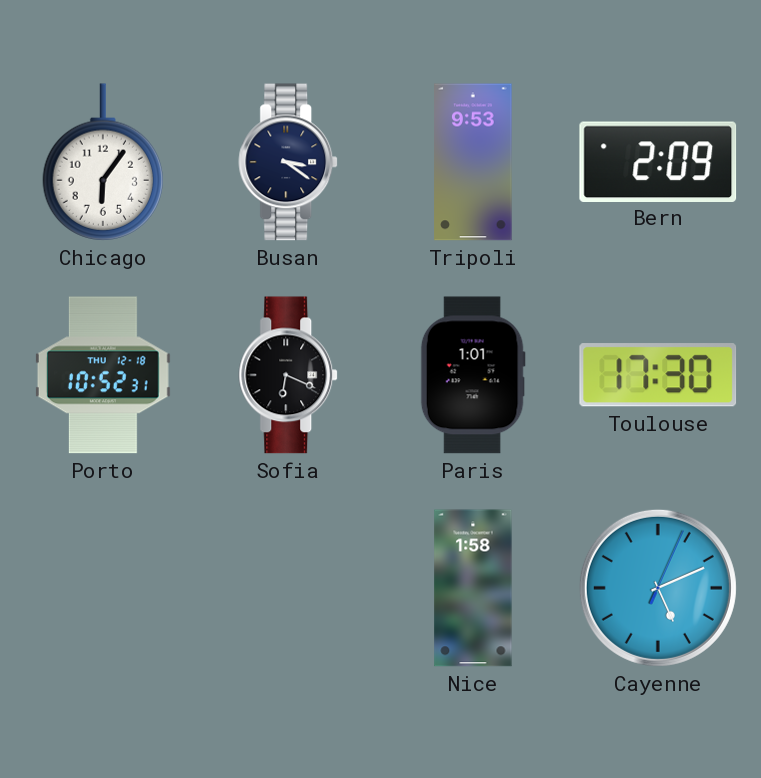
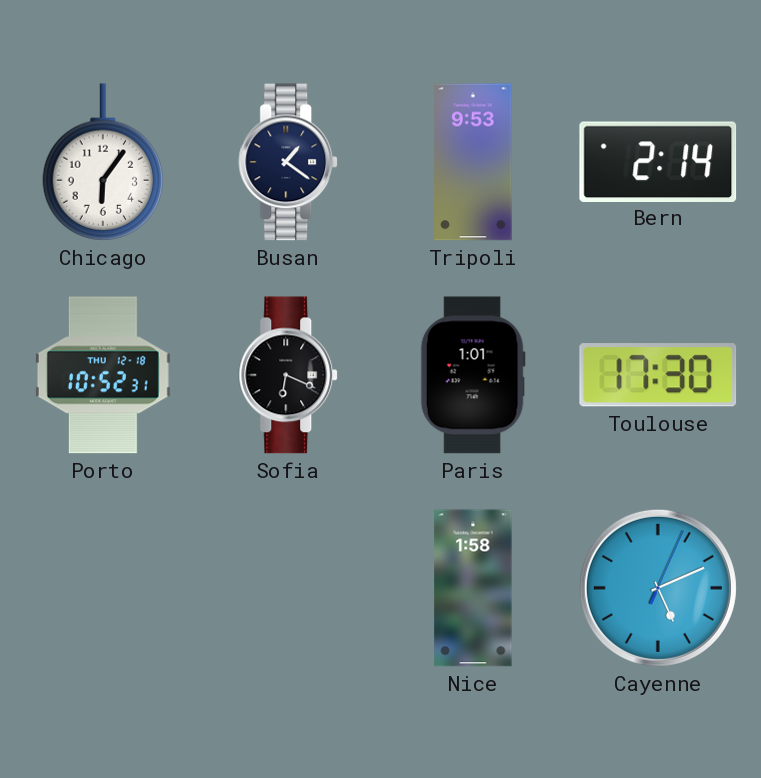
Busan: 3:21 -> 1:21 (289, 162)
Bern: 2:09 -> 2:14 (658, 161)
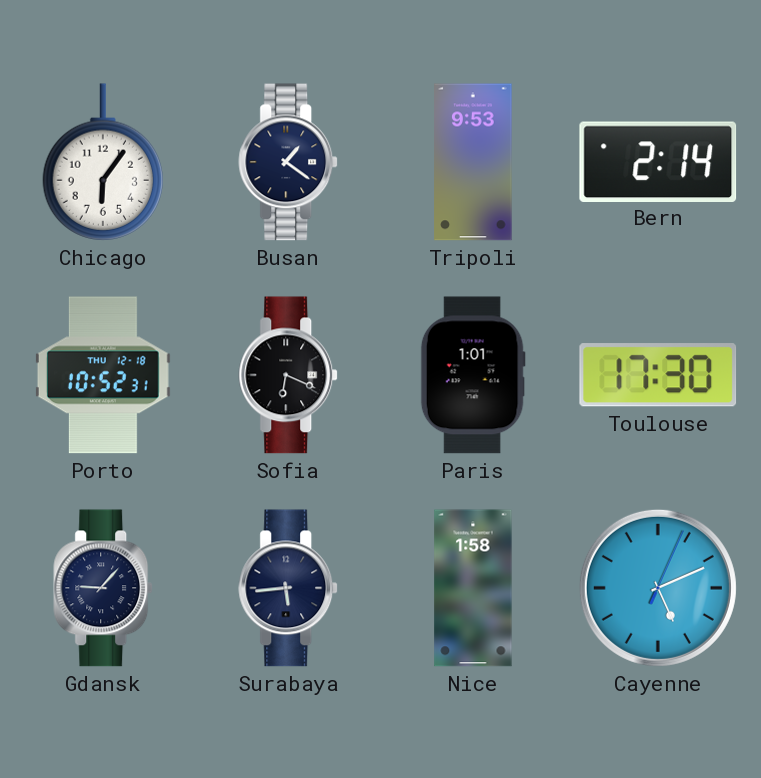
Gdansk: none -> 9:07 (104, 588)
Surabaya: none -> 5:44 (289, 588)
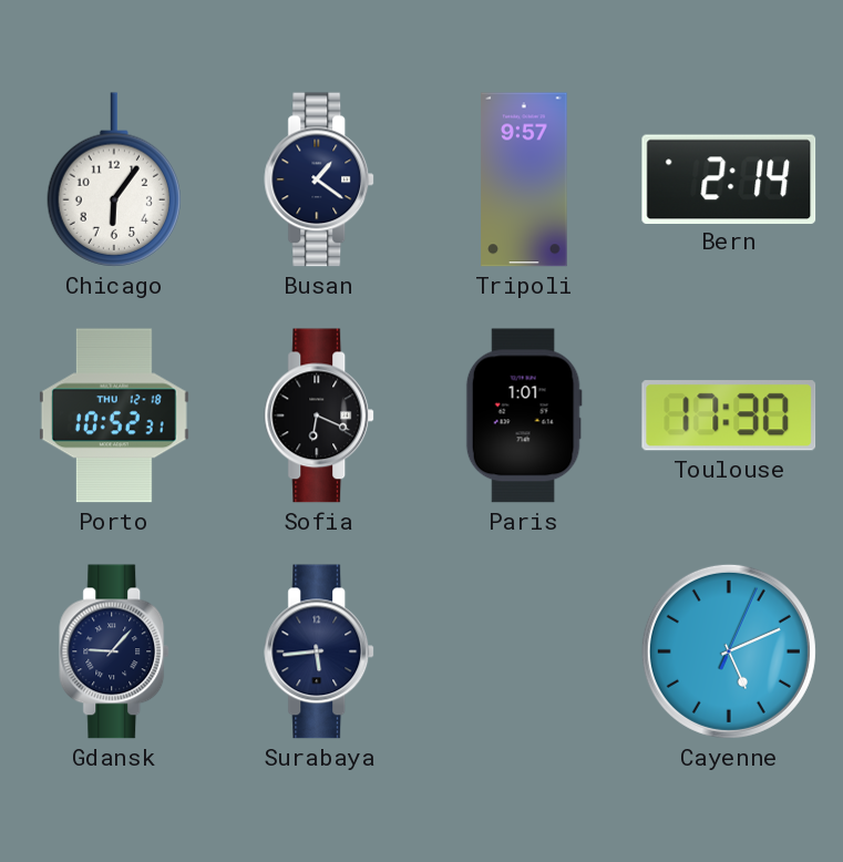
Tripoli: 9:53 -> 9:57 (524, 179)
Nice: 1:58 -> none (473, 588)
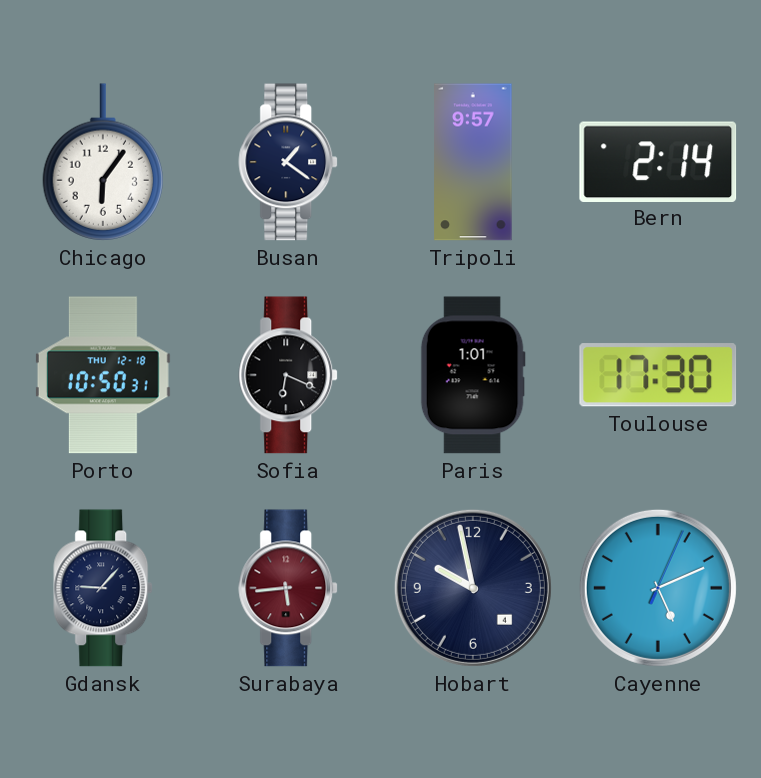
Porto: 10:52 -> 10:50 (103, 375)
Surabaya dial: navy -> burgundy (289, 588)
Hobart: none -> 9:58 (473, 588)
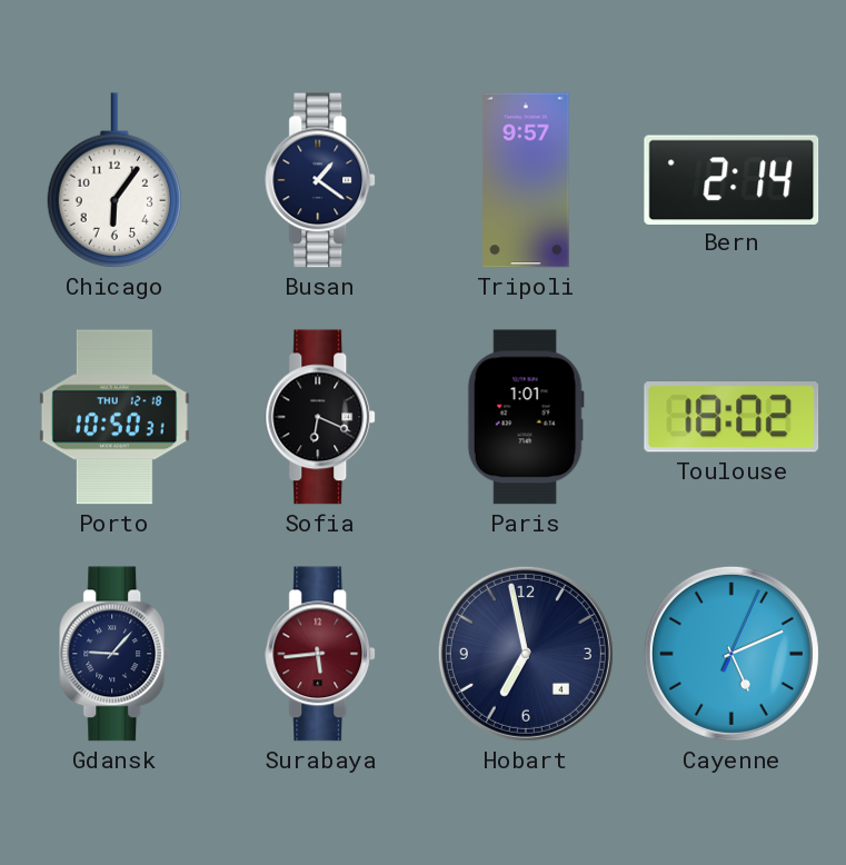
Toulouse: 17:30 -> 18:02 (731, 417)
Hobart: 9:58 -> 6:58 (526, 654)
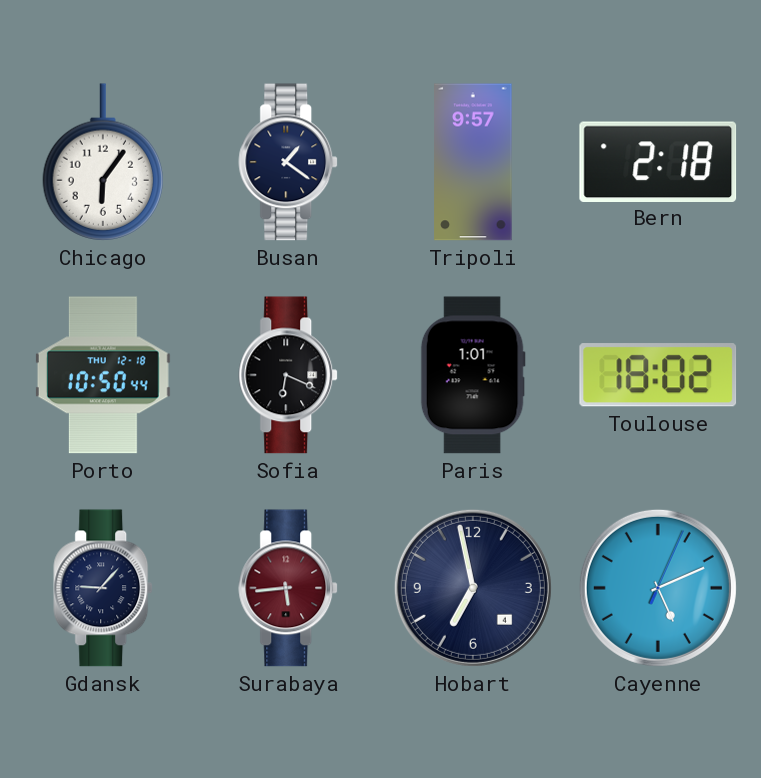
Bern: 2:14 -> 2:18 (658, 161)
Porto: 10:50:31 -> 10:50:44 (103, 375)
